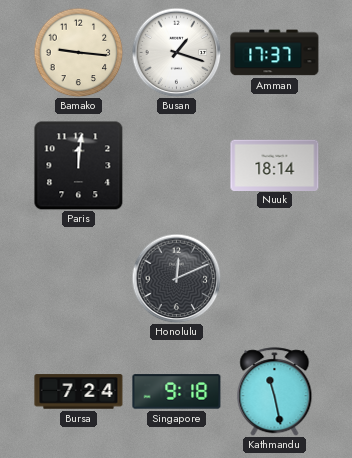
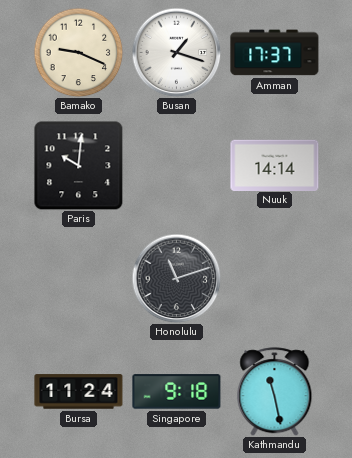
Bamako: 9:16 -> 9:19 (78, 52)
Paris: 12:01 -> 10:01 (78, 165)
Nuuk: 18:14 -> 14:14 (275, 165)
Honolulu: 12:11 -> 11:12 (176, 278)
Bursa: 7:24 -> 11:24 (79, 392)
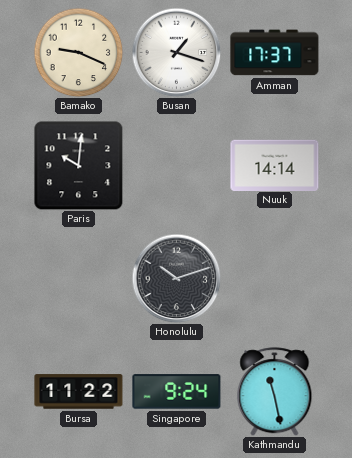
Honolulu: 11:12 -> 10:12 (176, 278)
Bursa: 11:24 -> 11:22 (79, 392)
Singapore: 9:18 -> 9:24 (177, 392)
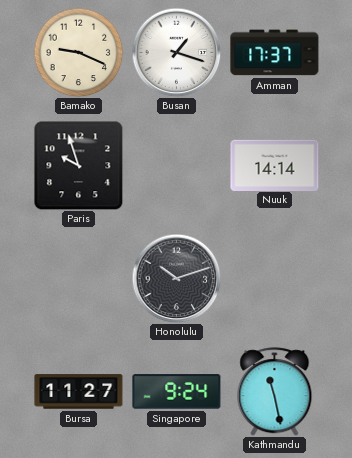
Paris: 10:01 -> 9:57 (78, 165)
Bursa: 11:22 -> 11:27 (79, 392)
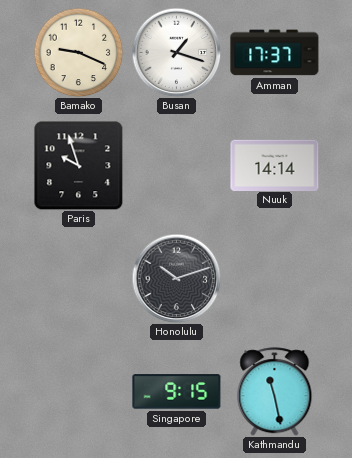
Bursa: 11:27 -> none (79, 392)
Singapore: 9:24 -> 9:15 (177, 392)
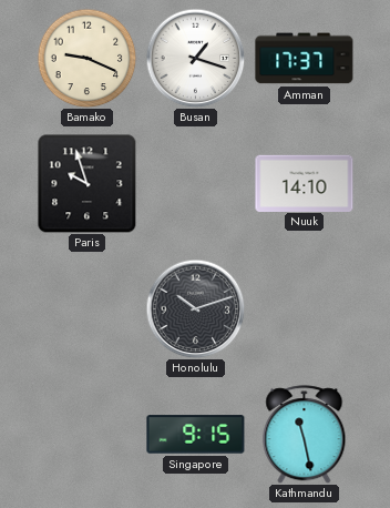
Nuuk: 14:14 -> 14:10 (305, 183)
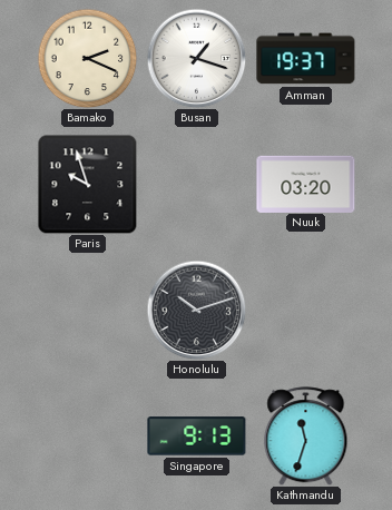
Bamako: 9:19 -> 2:19 (87, 58)
Amman: 17:37 -> 19:37 (306, 59)
Nuuk: 14:10 -> 03:20 (306, 184)
Singapore: 9:15 -> 9:13 (197, 437)
Kathmandu: 11:28 -> 11:33 (306, 437)
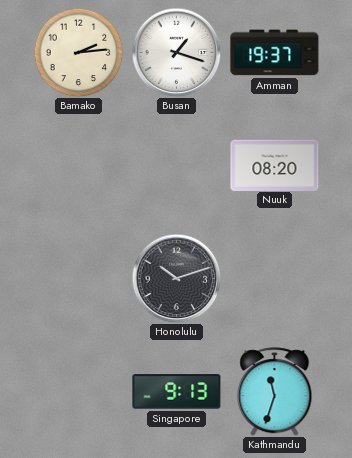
Bamako: 2:19 -> 2:14 (78, 52)
Paris: 9:57 -> none (87, 184)
Nuuk: 03:20 -> 08:20 (275, 165)
